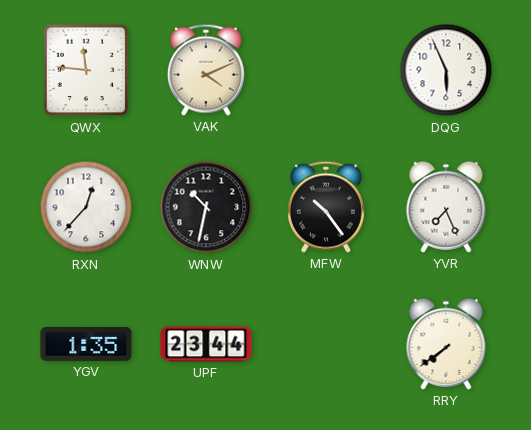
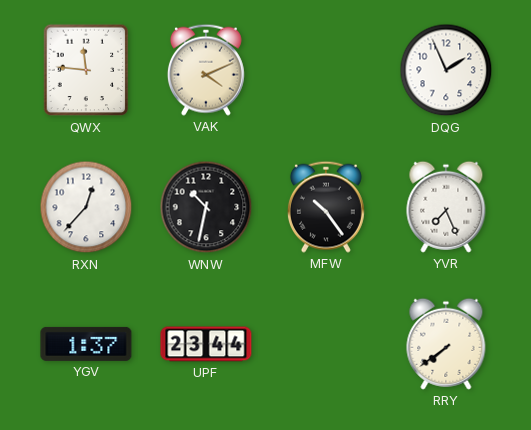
DQG: 5:56 -> 1:56 (446, 70)
YGV: 1:35 -> 1:37 (86, 344)
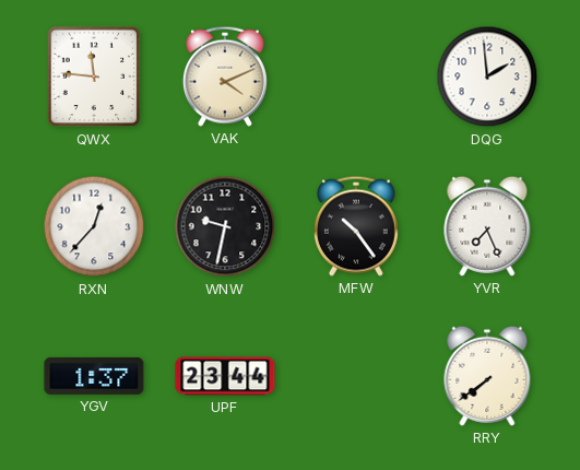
DQG: 1:56 -> 1:59 (487, 77)
WNW: 10:32 -> 9:32 (225, 226)
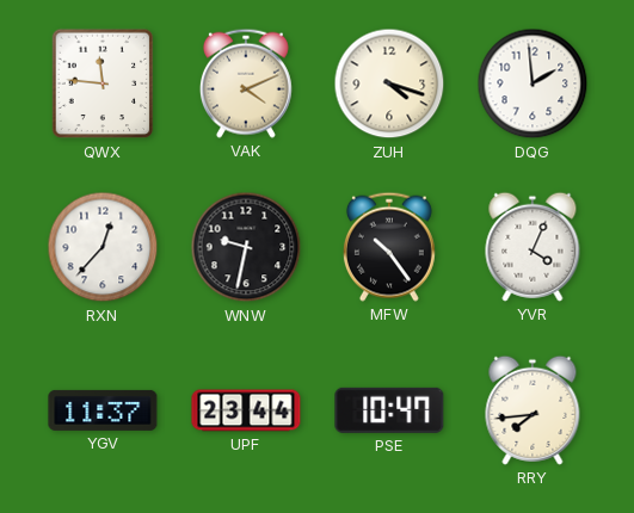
ZUH: none -> 4:18 (389, 84)
YVR: 7:26 -> 4:04 (533, 247)
YGV: 1:37 -> 11:37 (103, 410)
PSE: none -> 10:47 (389, 410)
RRY: 7:39 -> 7:44 (533, 410)
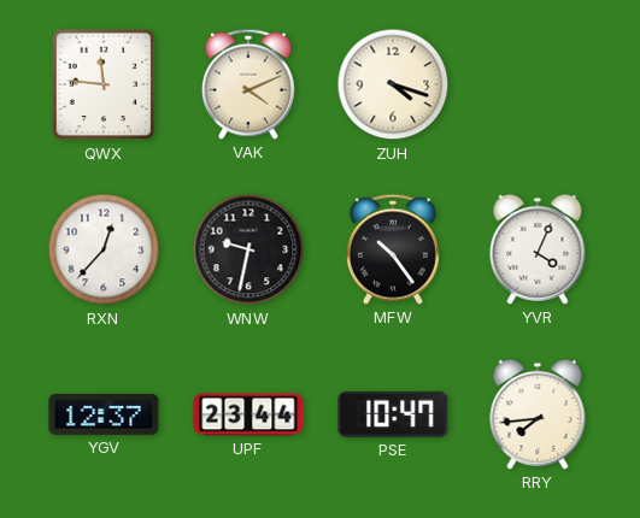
DQG: 1:59 -> none (533, 84)
YGV: 11:37 -> 12:37 (104, 414)
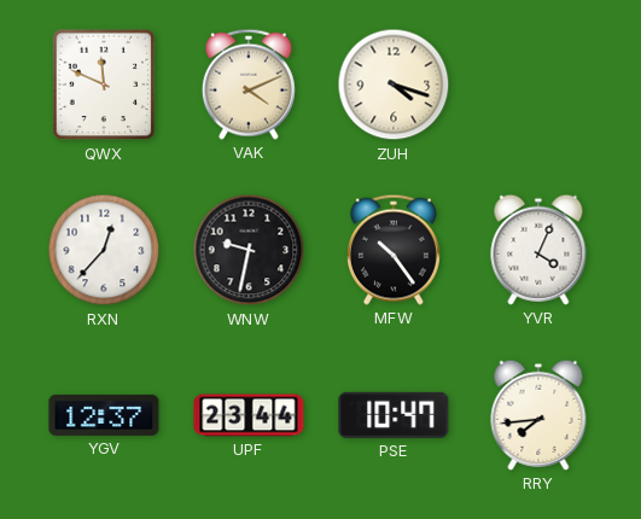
QWX: 11:46 -> 11:49 (104, 84)
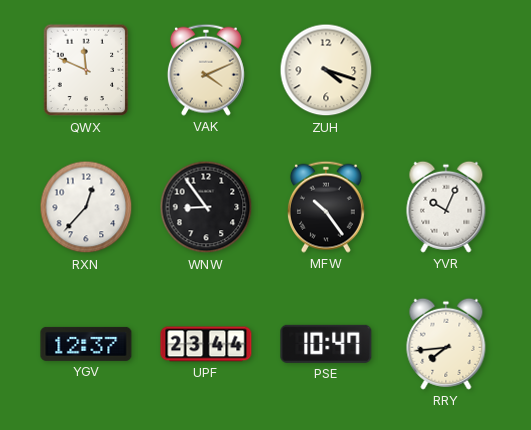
WNW: 9:32 -> 8:54 (206, 207)
YVR: 4:04 -> 10:04 (446, 207)
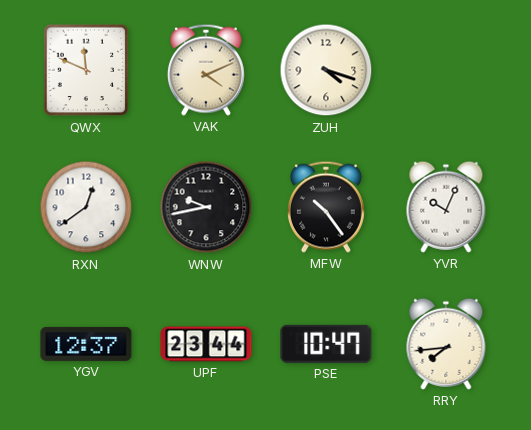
RXN: 12:37 -> 12:39 (86, 207)
WNW: 8:54 -> 9:43 (206, 207)
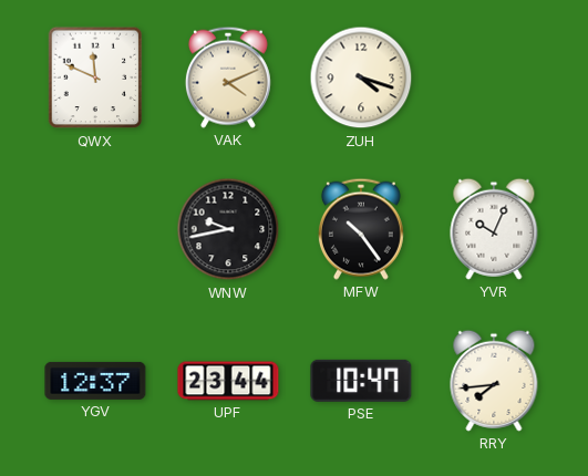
RXN: 12:39 -> none (86, 207)
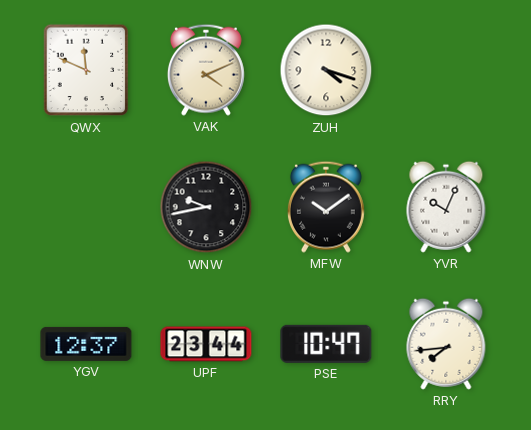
MFW: 10:24 -> 10:09 (326, 207)
